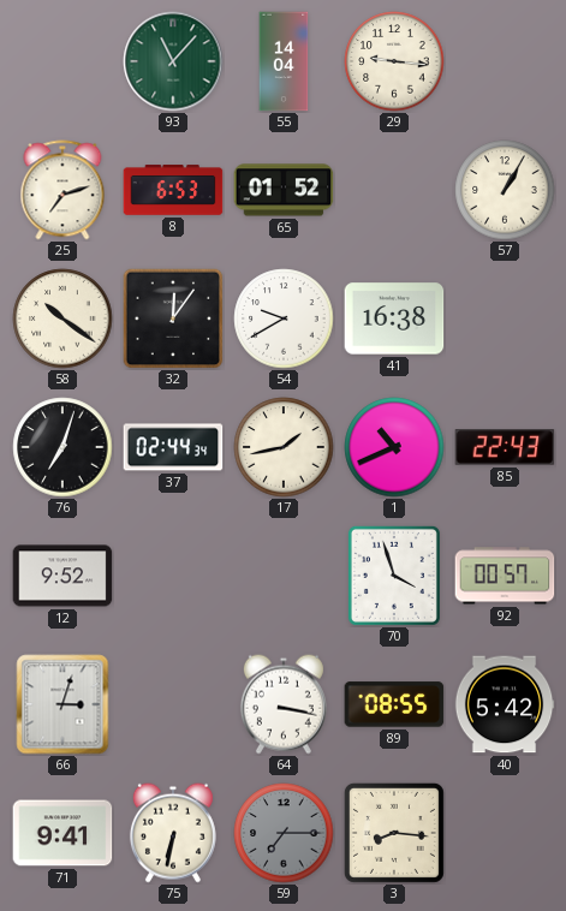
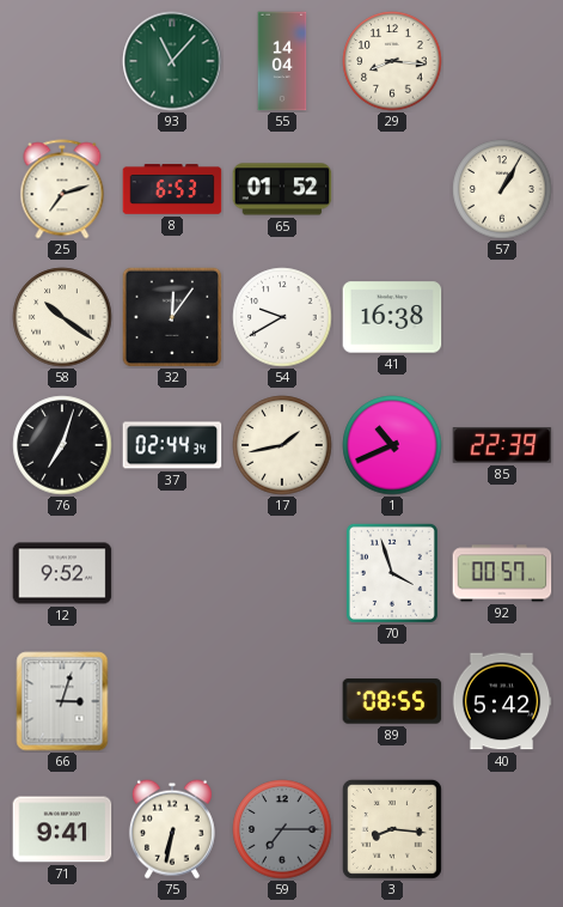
29: 9:16 -> 8:16 (392, 61)
85: 22:43 -> 22:39 (502, 445)
64: 3:17 -> none (284, 704)
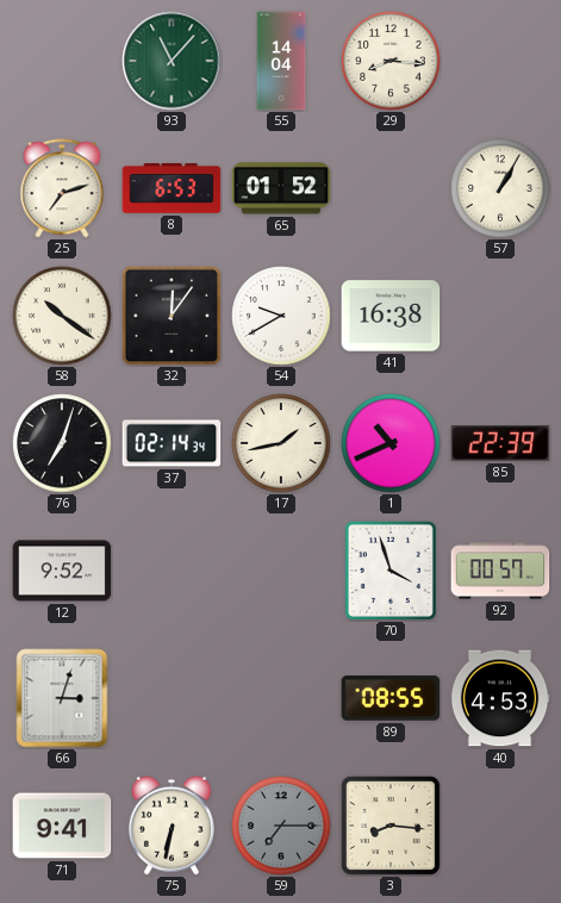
37: 02:44 -> 02:14 (172, 443)
40: 5:42 -> 4:53 (500, 698)
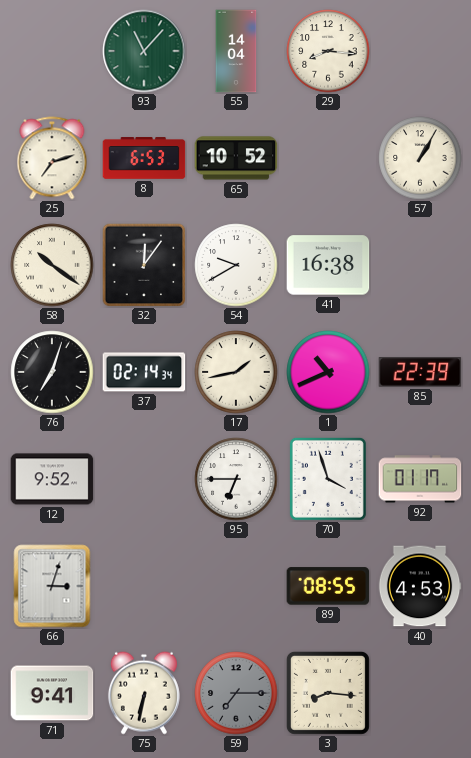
65: 01:52 -> 10:52 (236, 158)
95: none -> 6:45 (236, 479)
92: 00:57 -> 01:17 (420, 479)
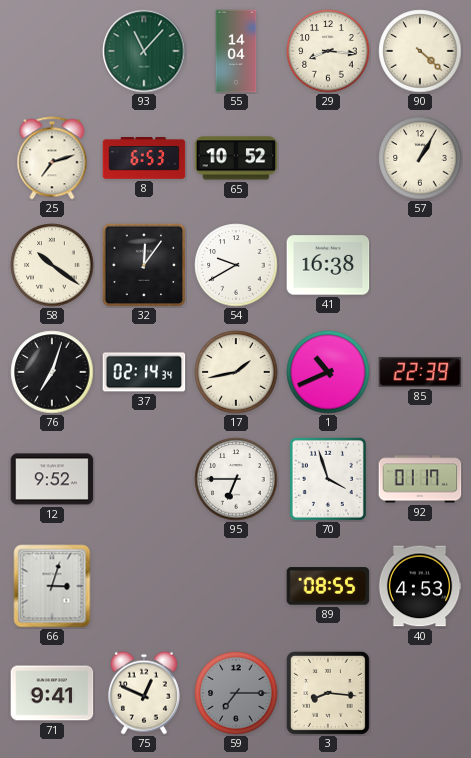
90: none -> 4:22 (420, 51)
75: 6:32 -> 12:49 (144, 693)
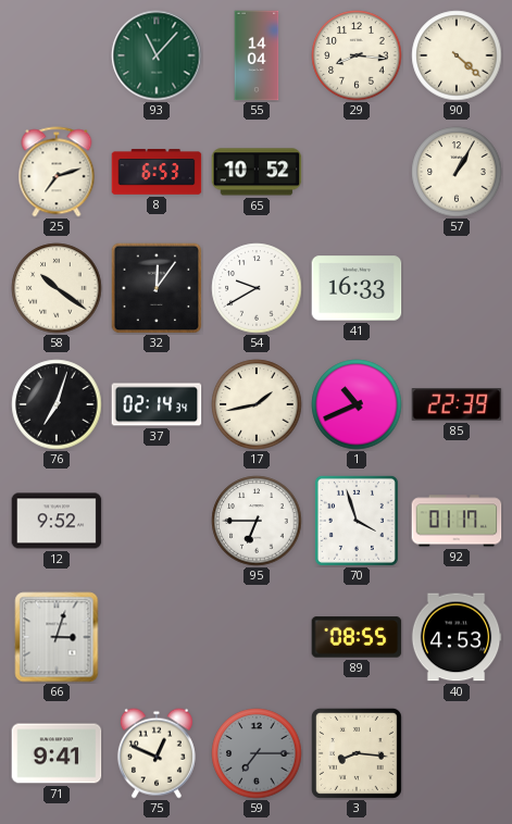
41: 16:38 -> 16:33 (357, 288)
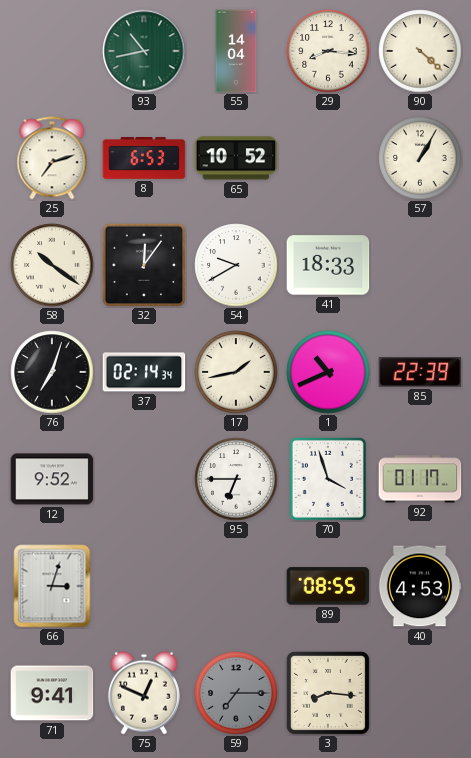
93: 11:07 -> 10:43 (144, 51)
41: 16:33 -> 18:33 (328, 265)
